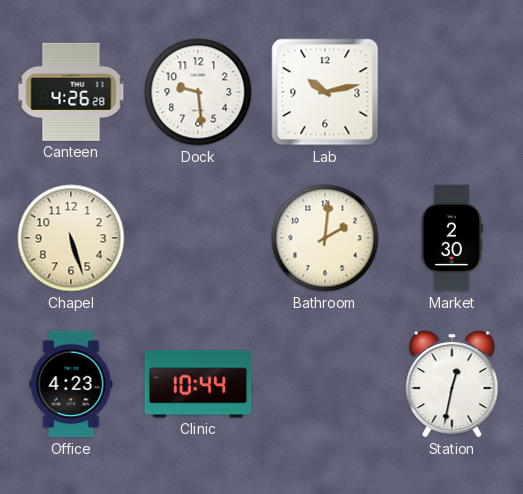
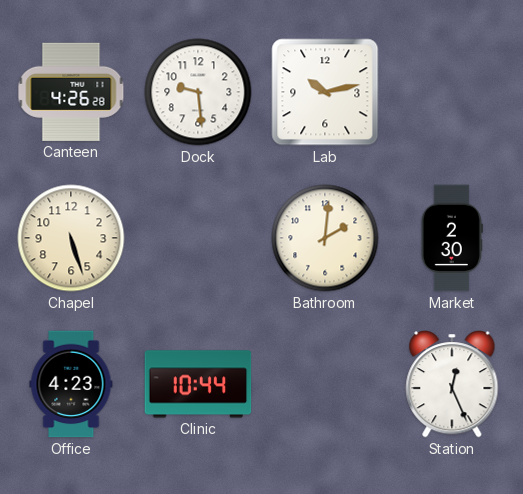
Station: 12:32 -> 12:26 (452, 384)
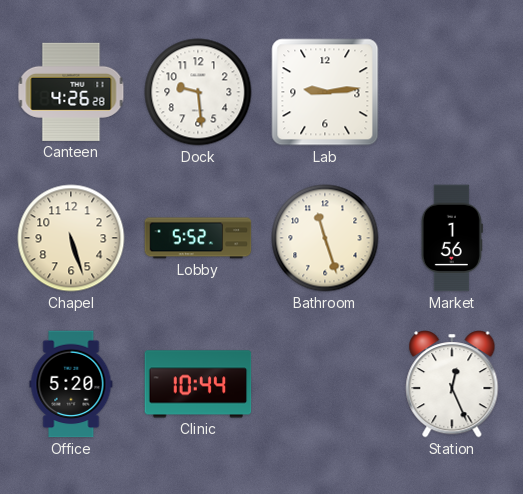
Lab: 10:13 -> 9:14 (325, 92)
Lobby: none -> 5:52 (198, 238)
Bathroom: 2:01 -> 11:27 (325, 238)
Market: 2:30 -> 1:56 (452, 238)
Office: 4:23 -> 5:20 (71, 384)
